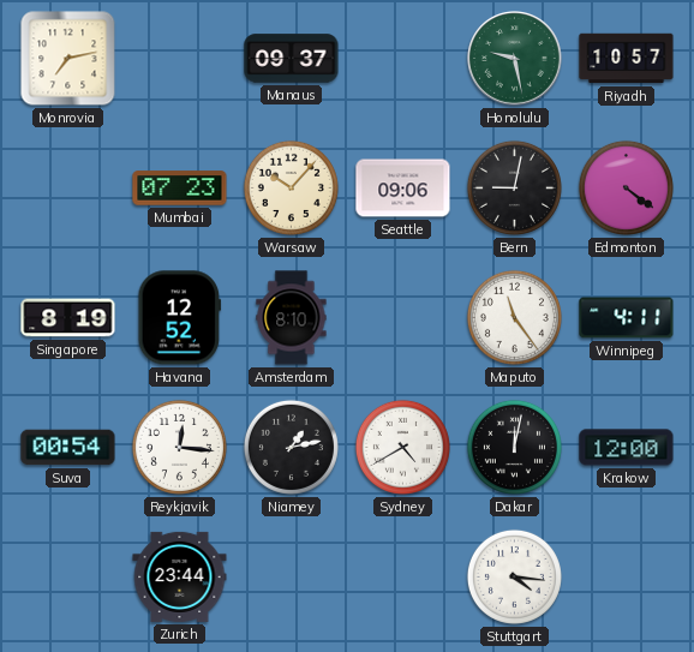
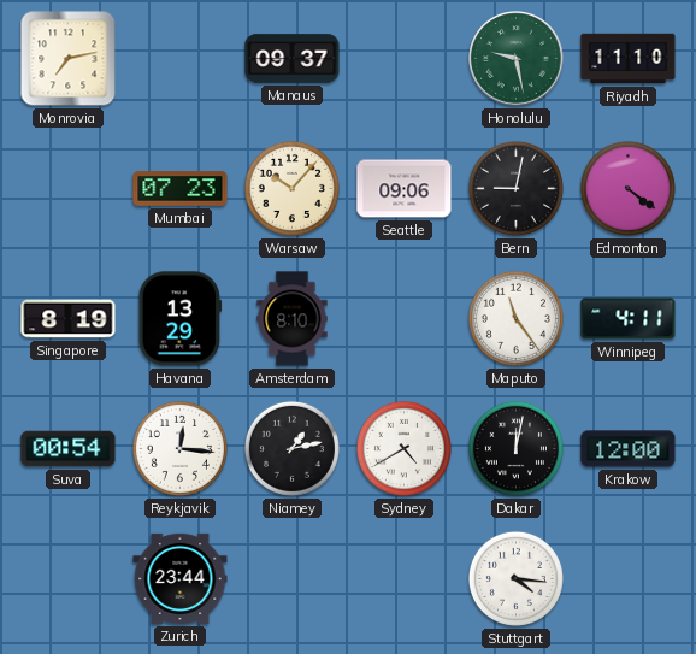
Riyadh: 10:57 -> 11:10 (629, 59)
Havana: 12:52 -> 13:29 (181, 319)
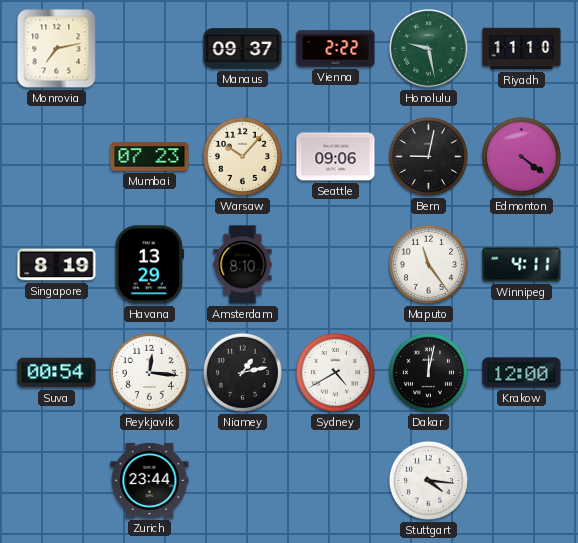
Vienna: none -> 2:22 (336, 49)
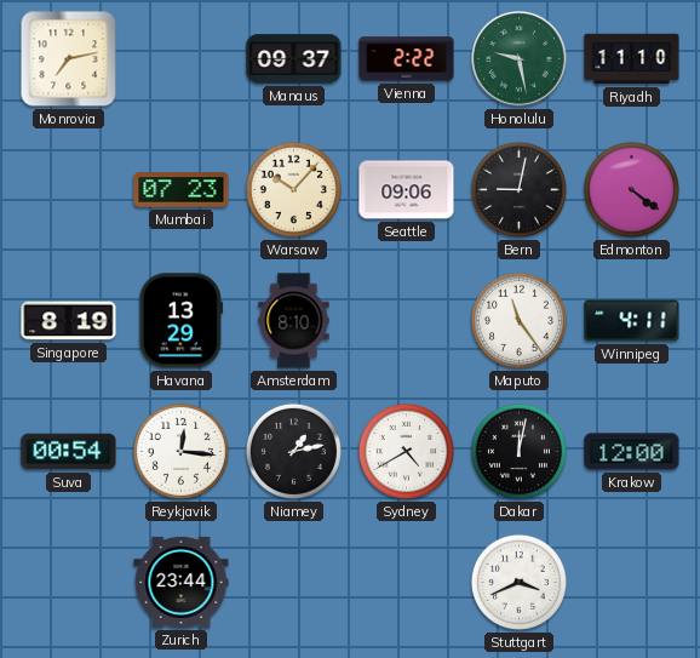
Stuttgart: 4:16 -> 3:41 (518, 582)
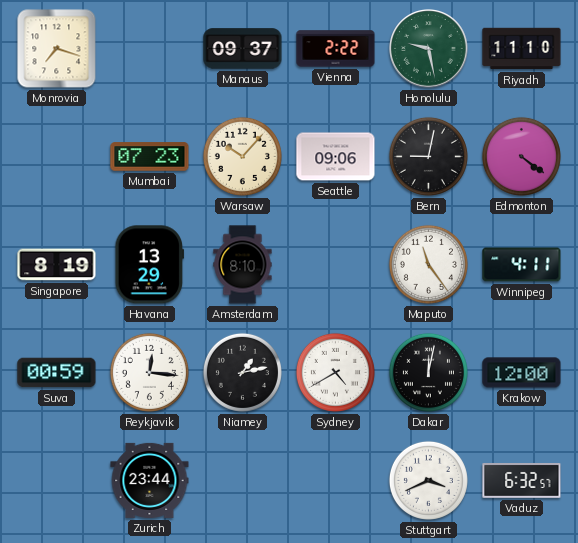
Monrovia: 7:13 -> 7:18 (57, 49)
Suva: 00:54 -> 00:59 (57, 373)
Vaduz: none -> 6:32 (522, 481)
